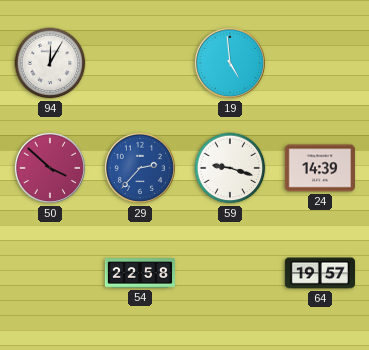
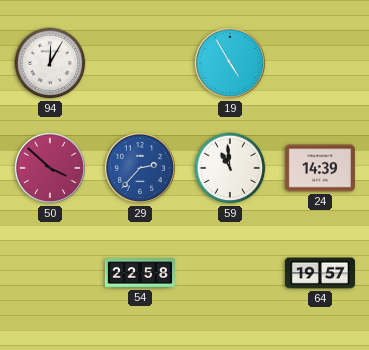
19: 4:59 -> 4:55 (230, 63)
59: 9:18 -> 10:59 (230, 168)
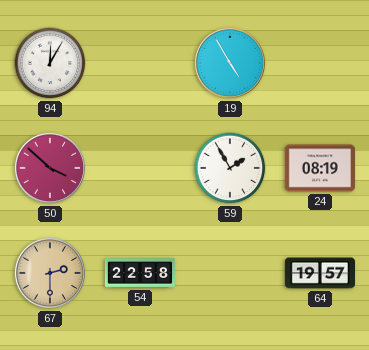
29: 2:37 -> none (140, 168)
59: 10:59 -> 1:55 (230, 168)
24: 14:39 -> 08:19 (320, 168)
67: none -> 2:30 (50, 273)
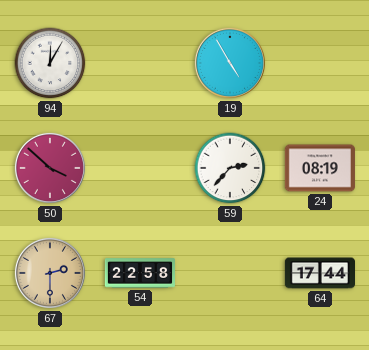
59: 1:55 -> 2:37 (230, 168)
64: 19:57 -> 17:44 (319, 273)
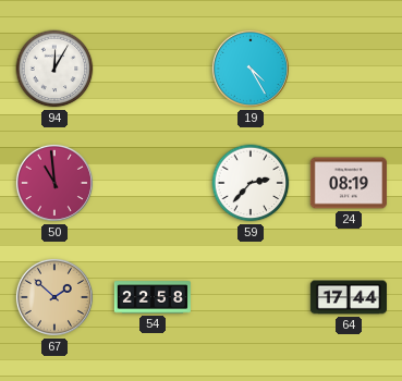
19: 4:55 -> 4:25 (251, 69)
50: 3:52 -> 10:59 (54, 183)
67: 2:30 -> 1:52 (54, 297)
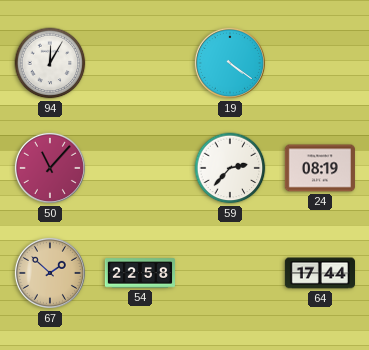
19: 4:25 -> 4:21 (230, 63)
50: 10:59 -> 11:07 (50, 168)
